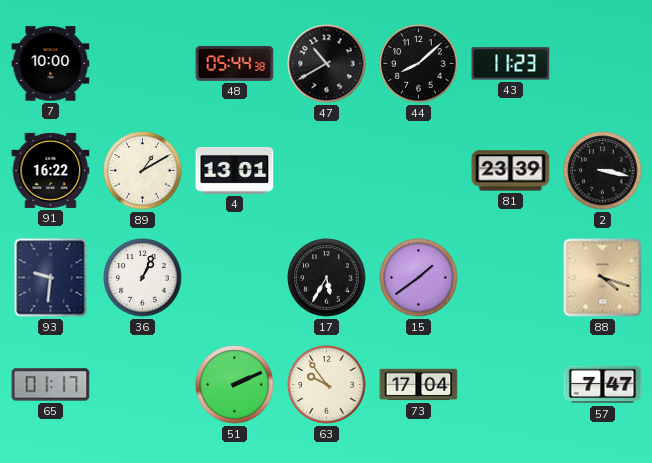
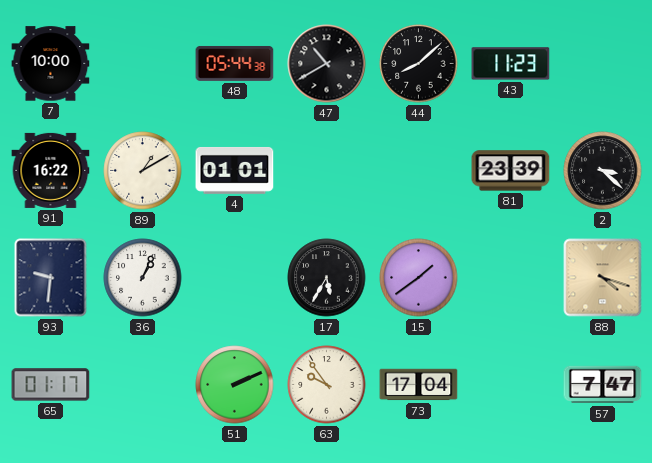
4: 13:01 -> 01:01 (235, 170)
2: 3:17 -> 3:22 (603, 171)
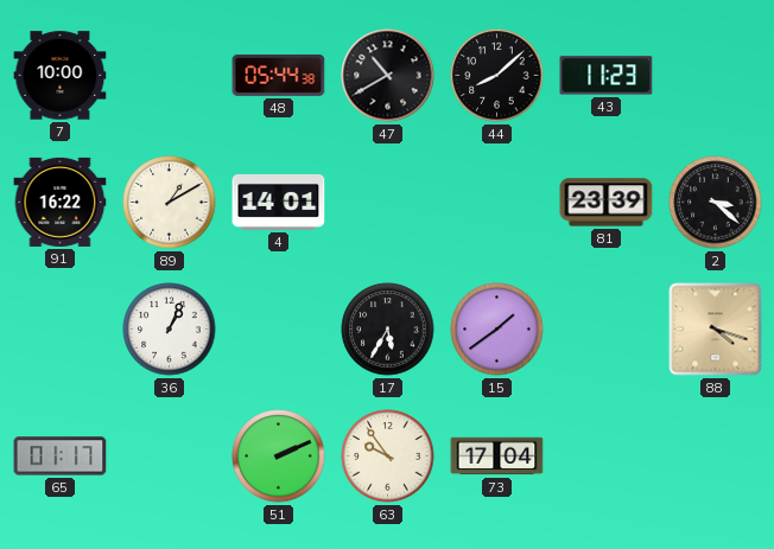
4: 01:01 -> 14:01 (279, 202)
93: 9:31 -> none (51, 278)
57: 7:47 -> none (603, 385)
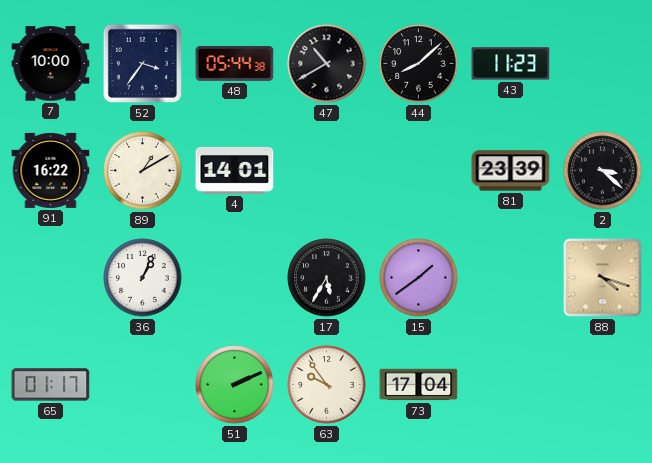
52: none -> 3:36 (142, 63)
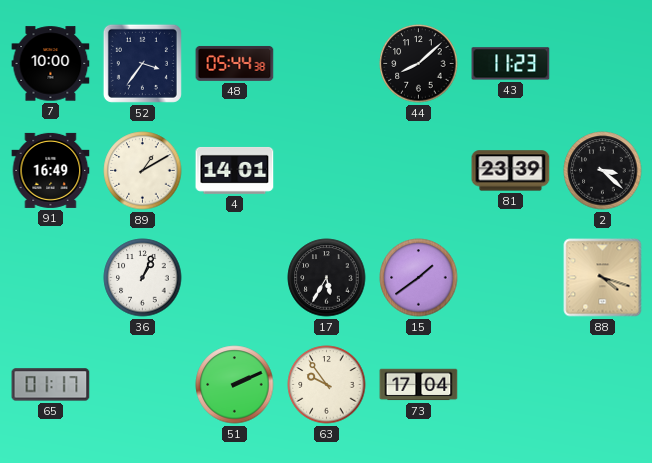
47: 10:40 -> none (327, 64)
91: 16:22 -> 16:49 (51, 170)
